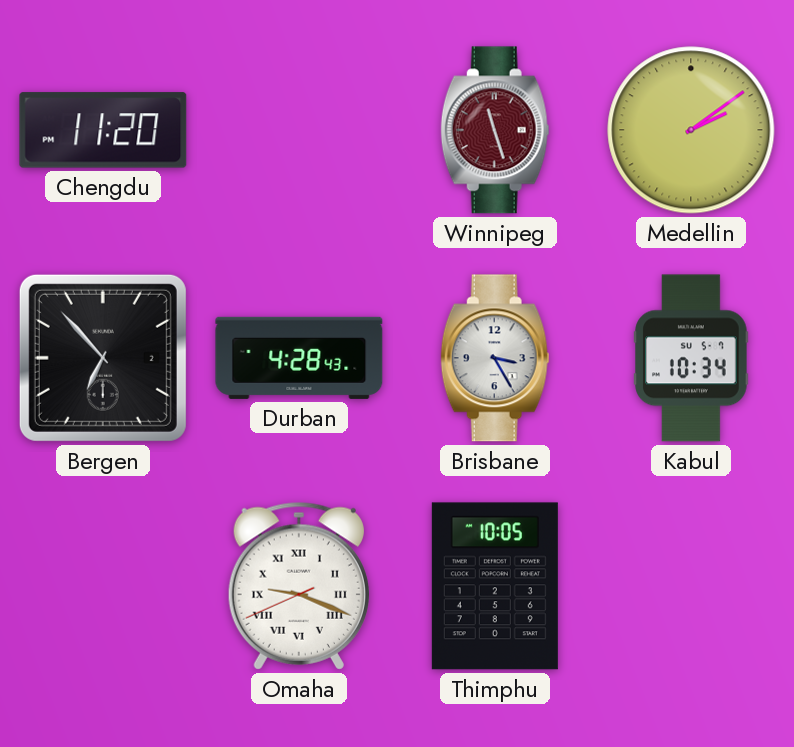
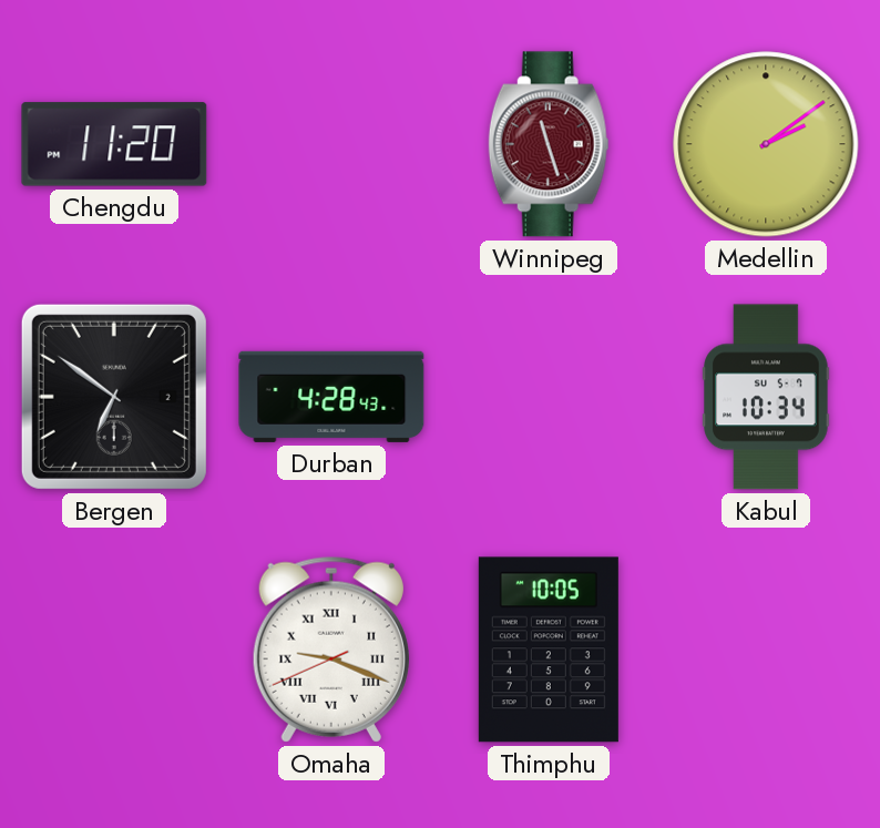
Bergen: 6:53 -> 6:51 (114, 397)
Brisbane: 3:25 -> none (495, 358)
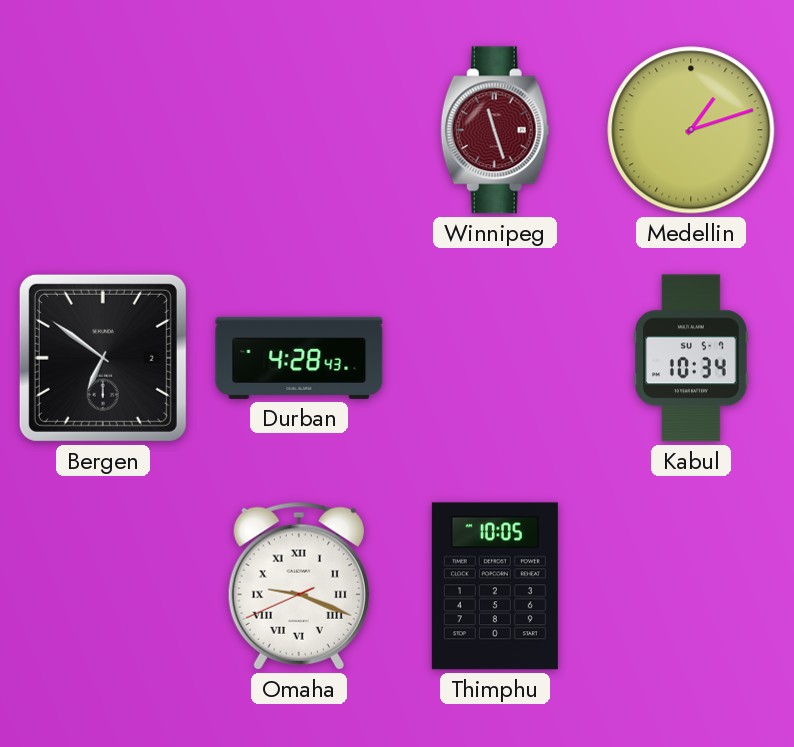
Chengdu: 11:20 -> none (114, 144)
Medellin: 2:09 -> 1:12 (691, 130)
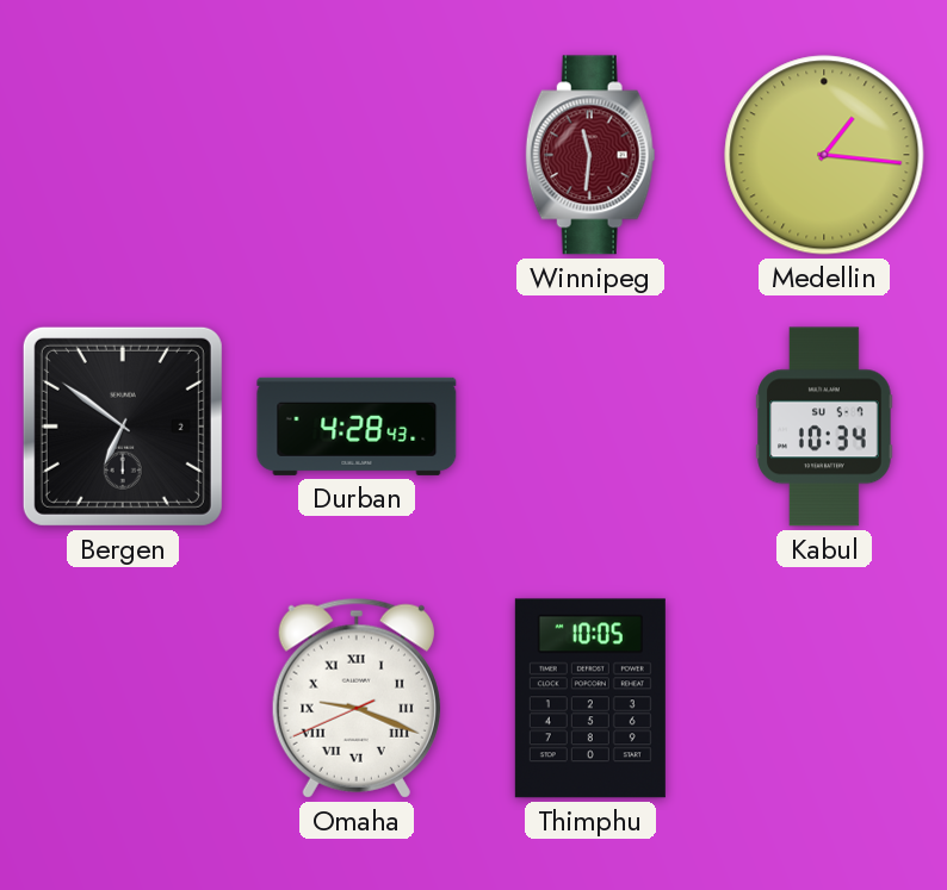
Winnipeg: 11:27 -> 11:31 (590, 155)
Medellin: 1:12 -> 1:16 (824, 155)
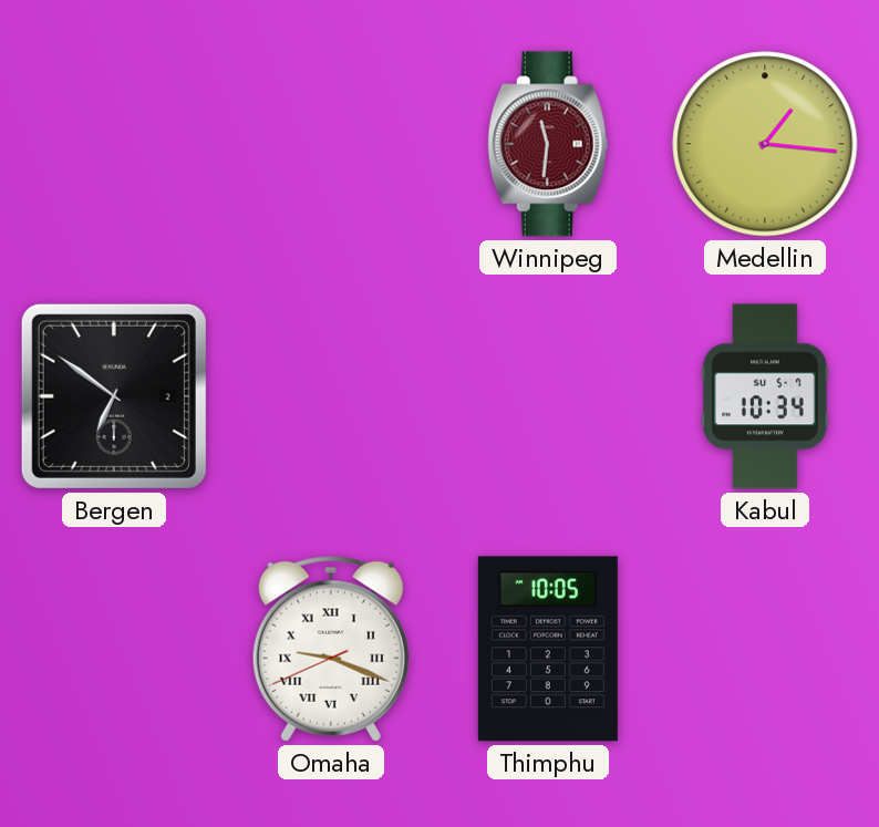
Durban: 4:28 -> none (357, 427)
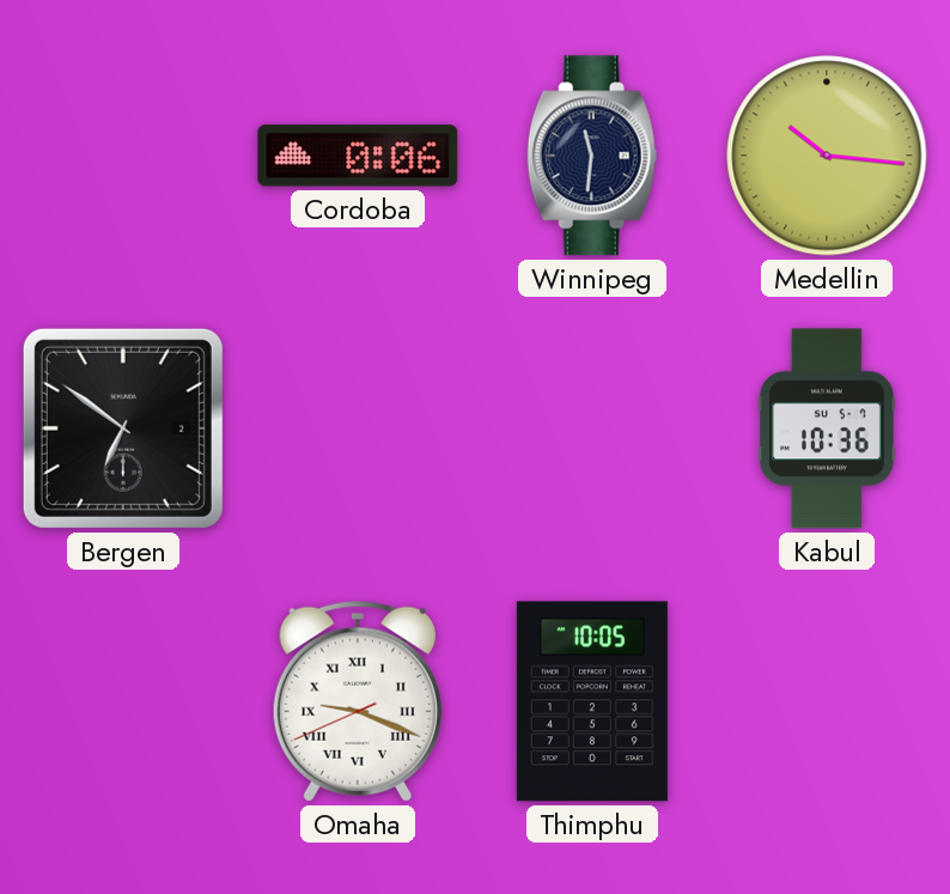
Cordoba: none -> 0:06 (358, 156)
Winnipeg dial: burgundy -> navy (592, 156)
Medellin: 1:16 -> 10:16 (827, 156)
Kabul: 10:34 -> 10:36 (827, 428)
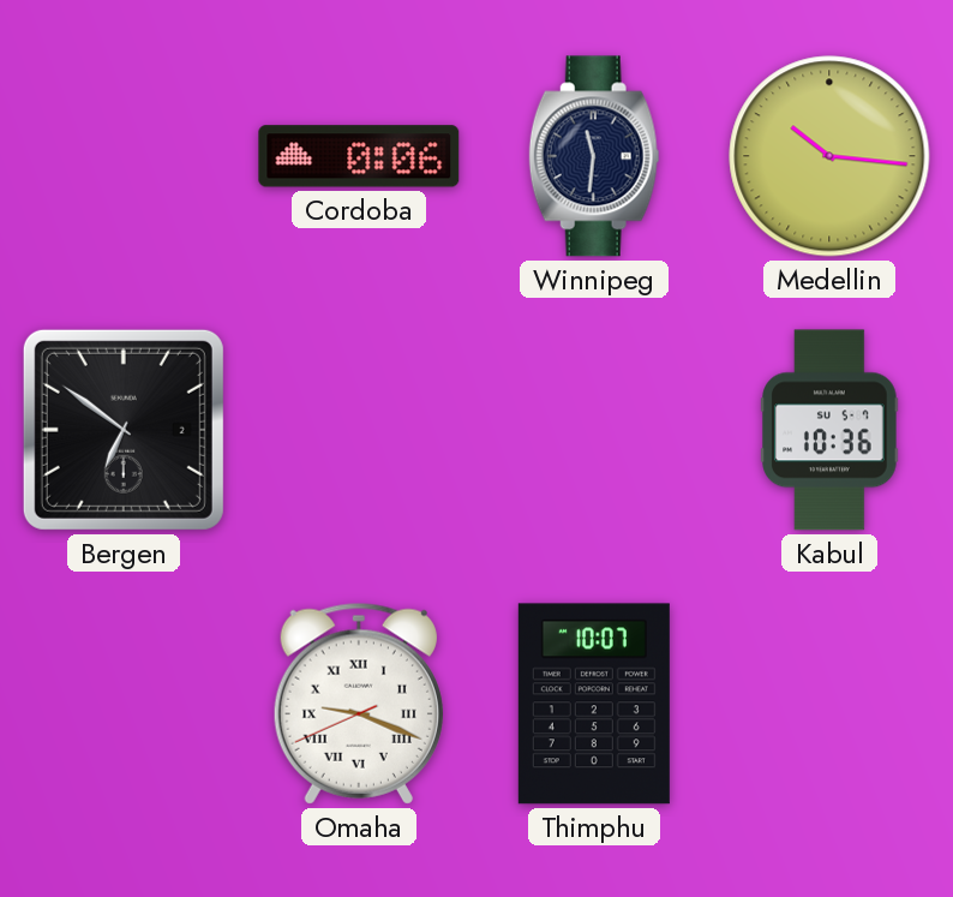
Thimphu: 10:05 -> 10:07 (594, 704)
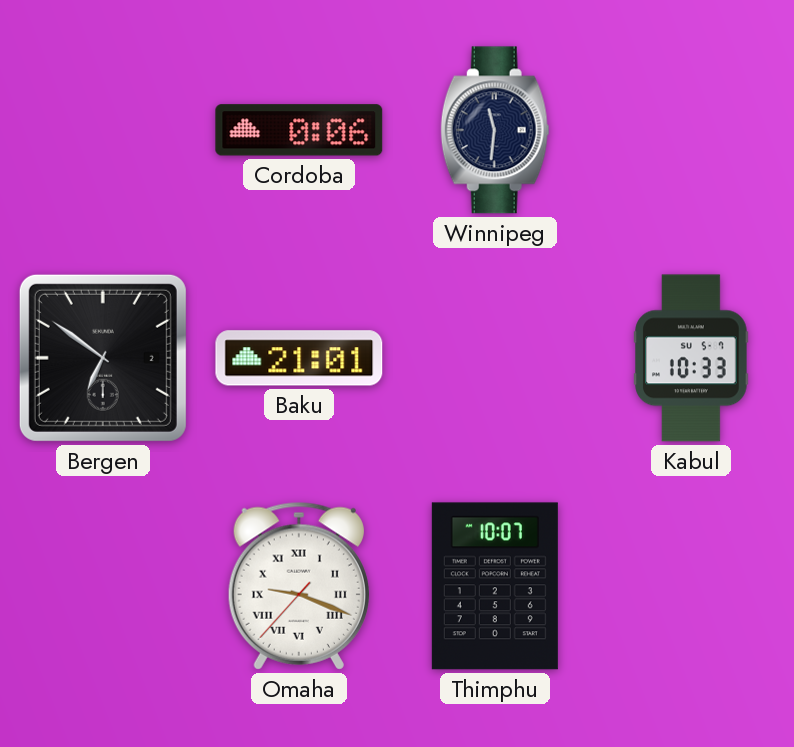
Medellin: 10:16 -> none (829, 156)
Baku: none -> 21:01 (299, 358)
Kabul: 10:36 -> 10:33 (691, 358)
Omaha: 9:18:41 -> 9:18:37 (299, 586)
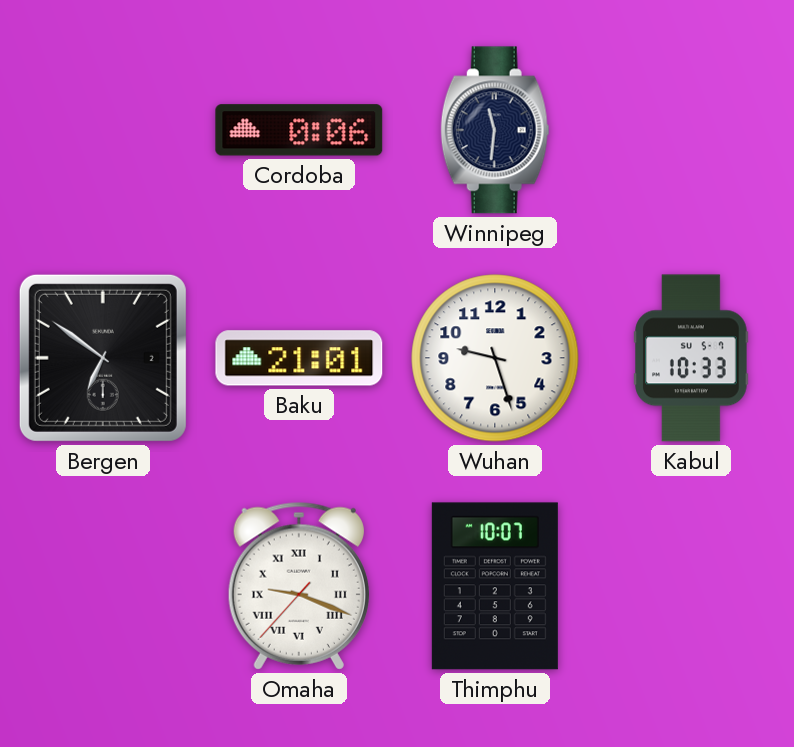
Wuhan: none -> 9:27 (495, 358)
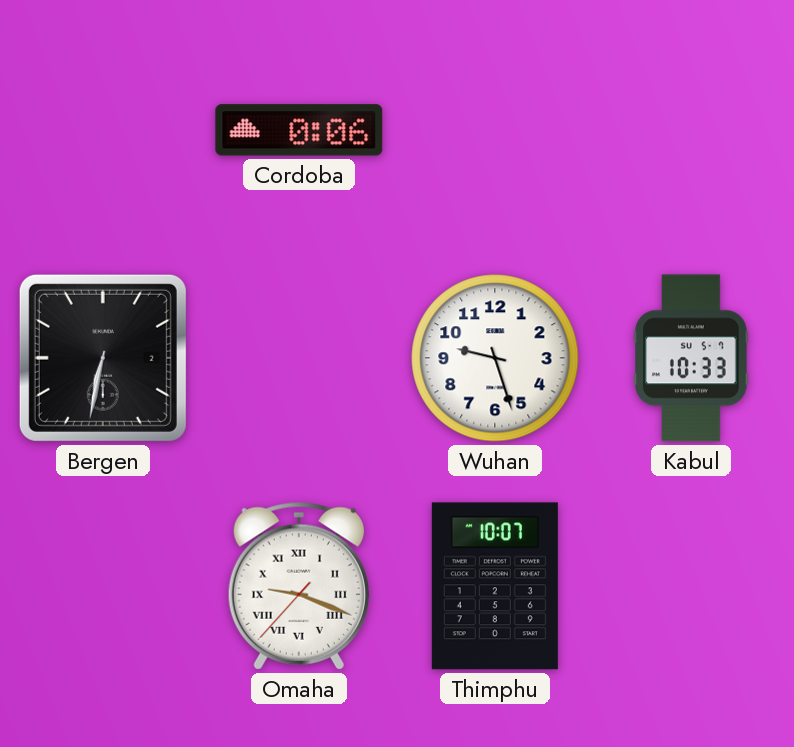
Winnipeg: 11:31 -> none (495, 130)
Bergen: 6:51 -> 6:32 (103, 358)
Baku: 21:01 -> none (299, 358)
